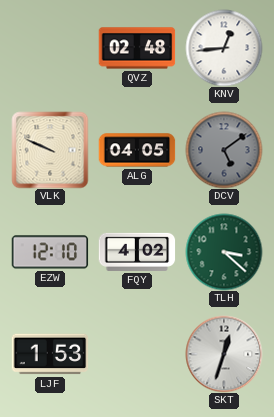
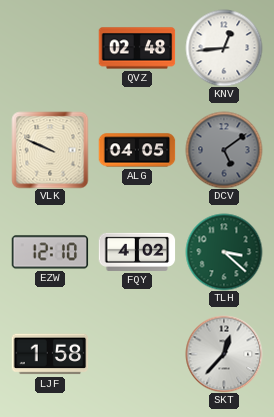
LJF: 1:53 -> 1:58 (50, 354)
SKT: 12:33 -> 12:37 (224, 354)
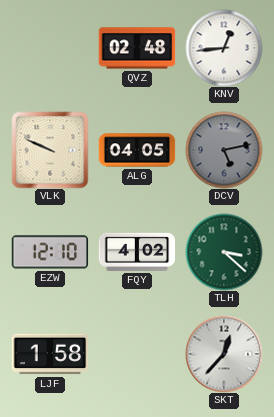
DCV: 5:09 -> 5:13 (224, 150)
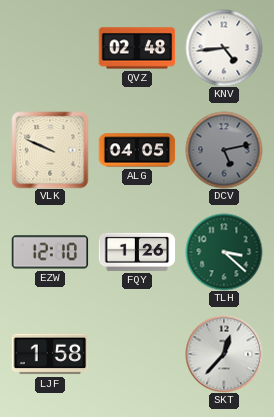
KNV: 12:44 -> 4:44 (224, 48)
FQY: 4:02 -> 1:26 (137, 252)
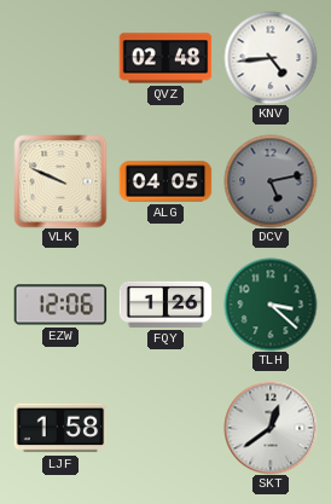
EZW: 12:10 -> 12:06 (60, 305)
SKT: 12:37 -> 12:39 (271, 428)
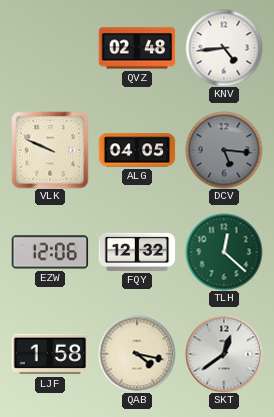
DCV: 5:13 -> 5:16 (224, 150)
FQY: 1:26 -> 12:32 (137, 252)
TLH: 3:22 -> 12:22 (224, 252)
QAB: none -> 4:17 (137, 354)
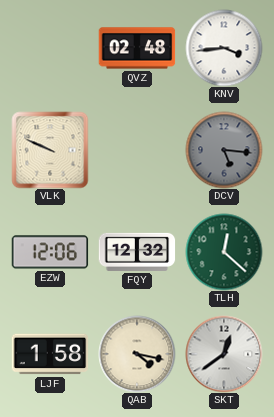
KNV: 4:44 -> 3:44 (224, 48)
ALG: 04:05 -> none (137, 150)
